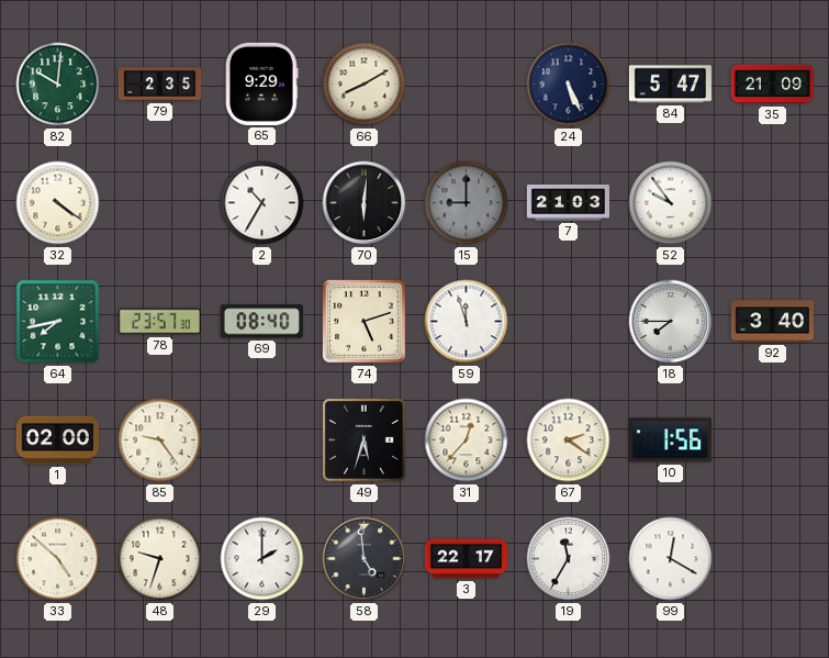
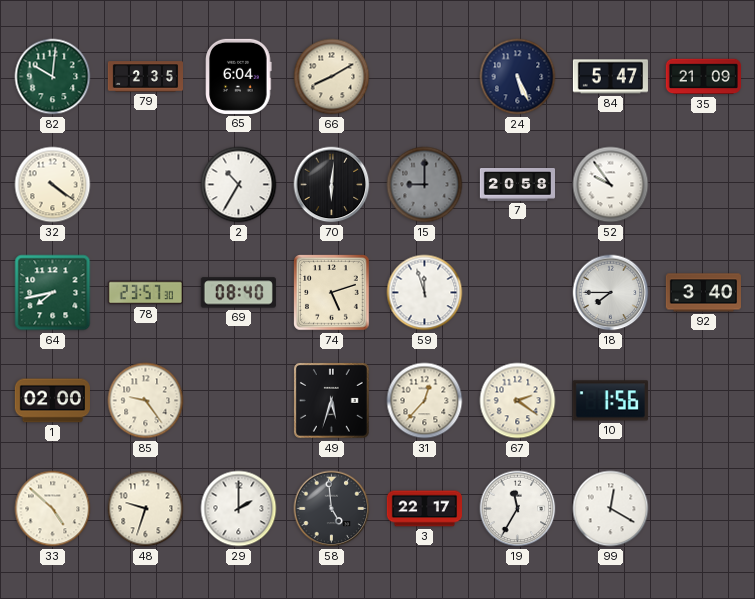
65: 9:29 -> 6:04 (239, 76)
7: 21:03 -> 20:58 (517, 185)
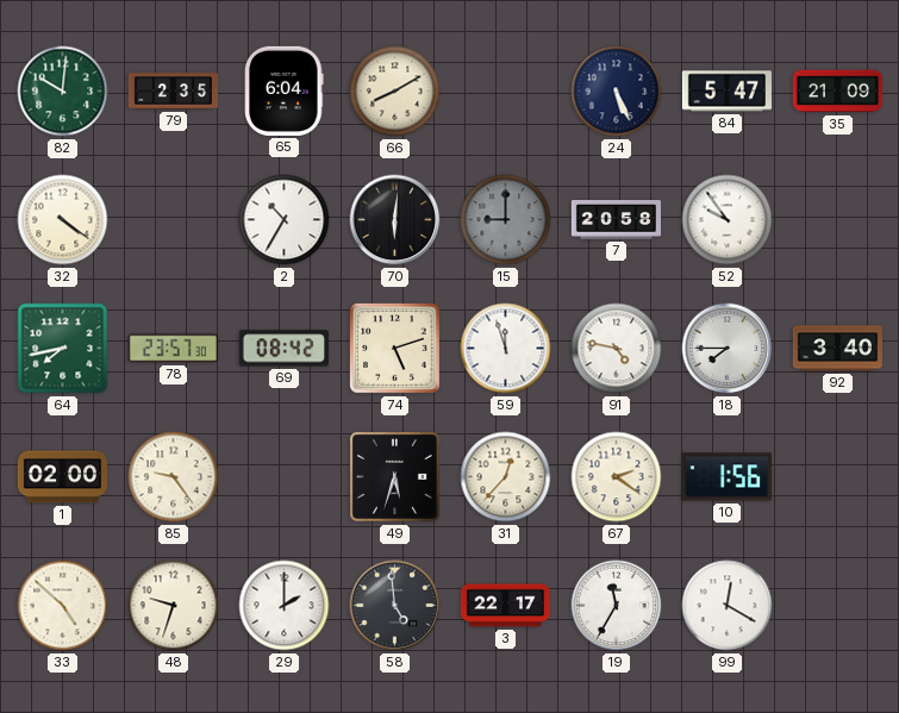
69: 08:40 -> 08:42 (283, 349)
91: none -> 4:47 (617, 349)
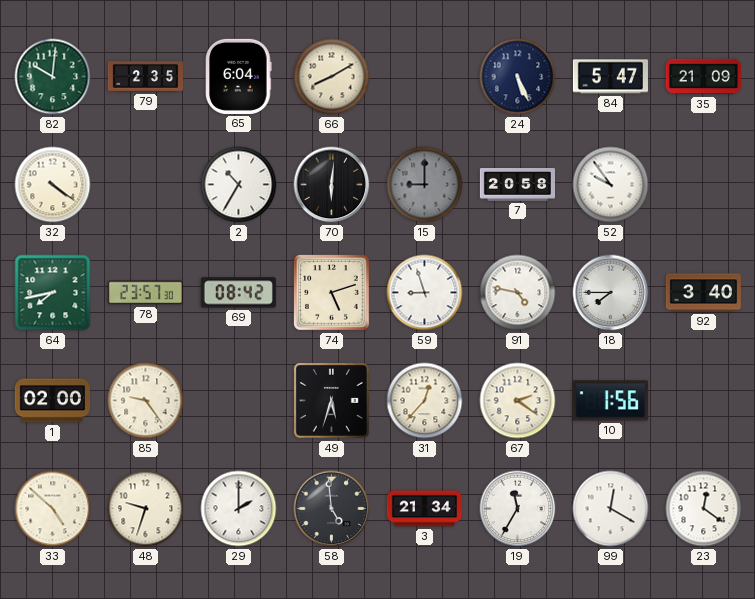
59: 11:57 -> 8:57 (425, 293)
3: 22:17 -> 21:34 (424, 509)
23: none -> 12:21 (704, 509)
